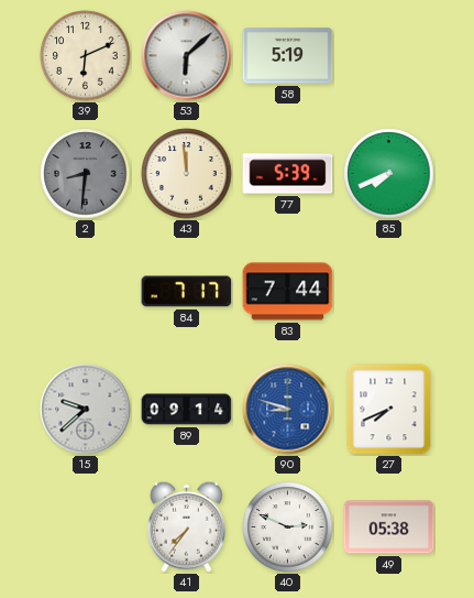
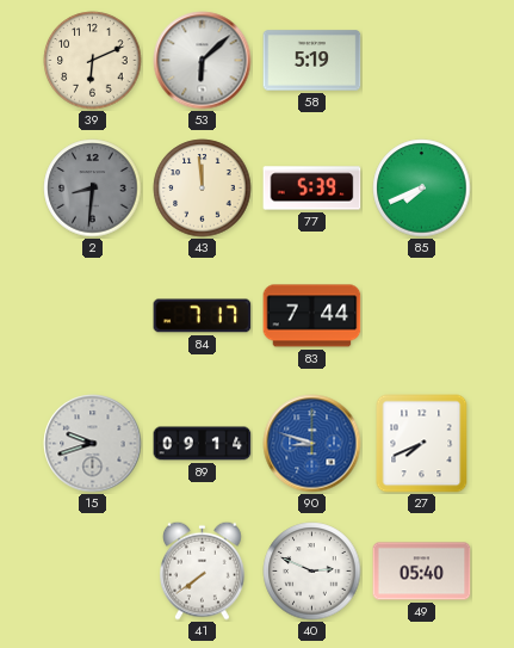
15: 9:38 -> 9:42 (93, 444)
41: 7:36 -> 7:39 (203, 570)
49: 05:38 -> 05:40 (422, 572)
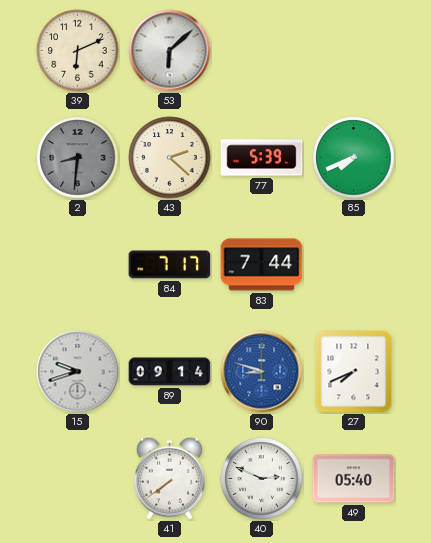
58: 5:19 -> none (312, 61)
43: 11:59 -> 2:22 (170, 158)
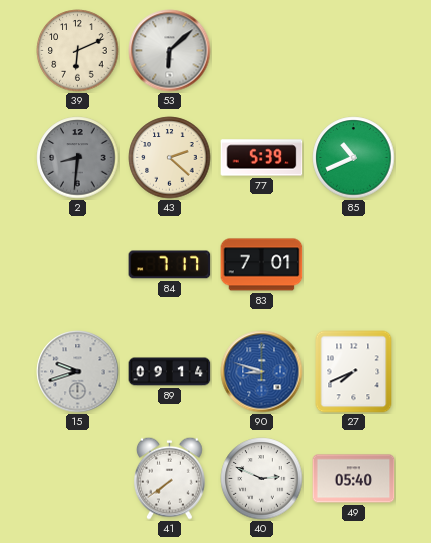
85: 7:41 -> 10:41 (354, 158)
83: 7:44 -> 7:01 (262, 265)
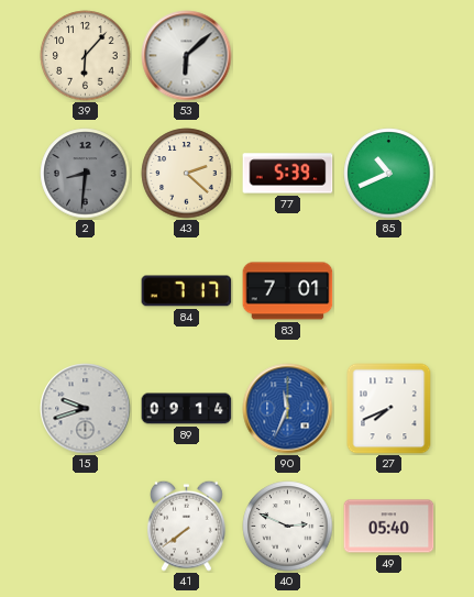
39: 6:11 -> 6:07 (86, 56)
90: 8:48 -> 11:34 (288, 409)
